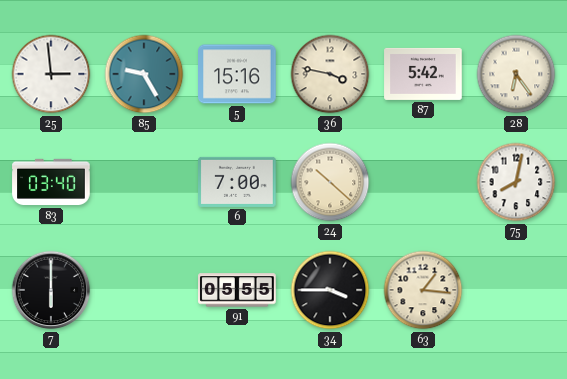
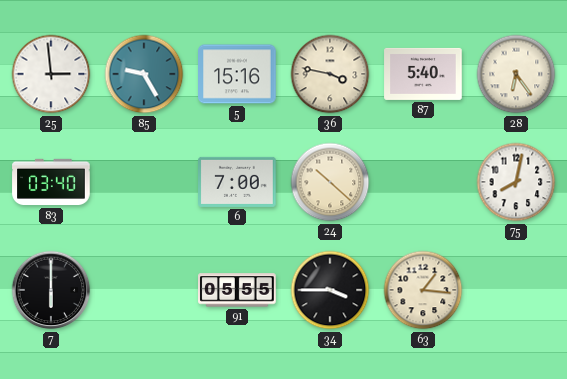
87: 5:42 -> 5:40 (423, 74)
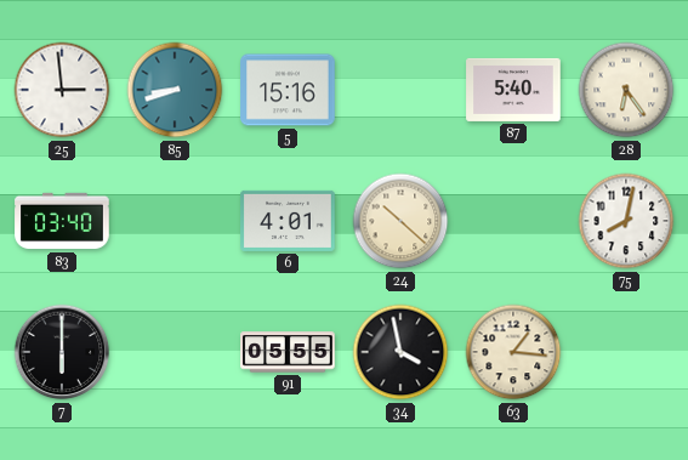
85: 9:25 -> 8:42 (175, 90)
36: 3:47 -> none (330, 74)
6: 7:00 -> 4:01 (288, 221)
34: 3:45 -> 3:58 (400, 352)
